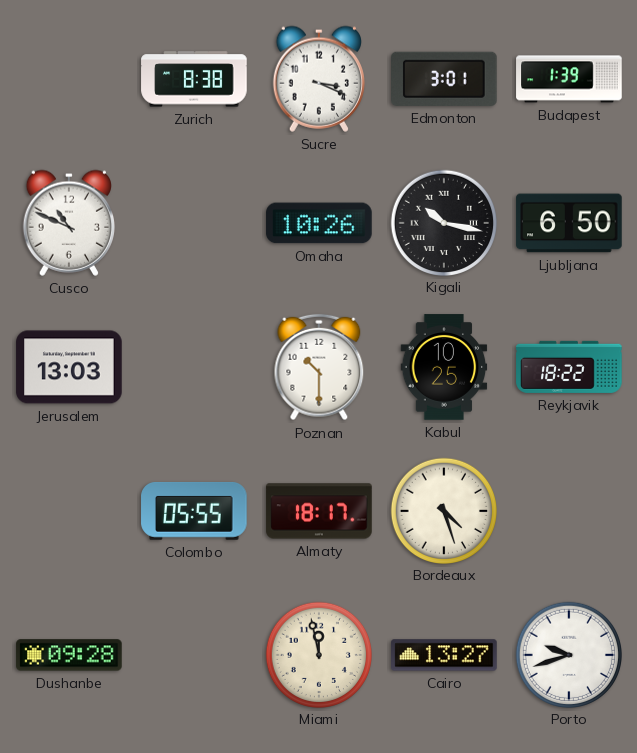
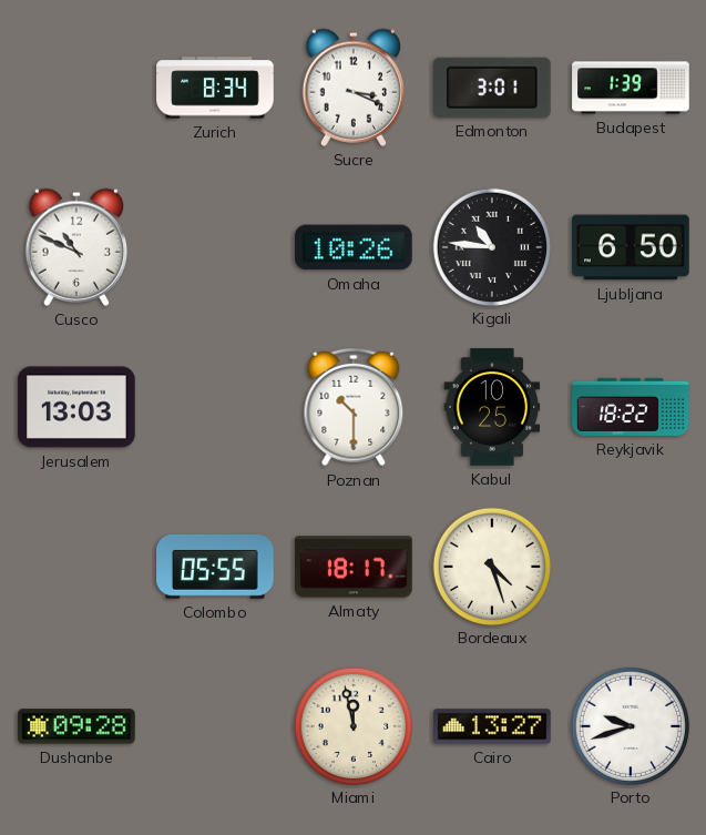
Zurich: 8:38 -> 8:34 (215, 88)
Kigali: 10:17 -> 10:46 (491, 246)
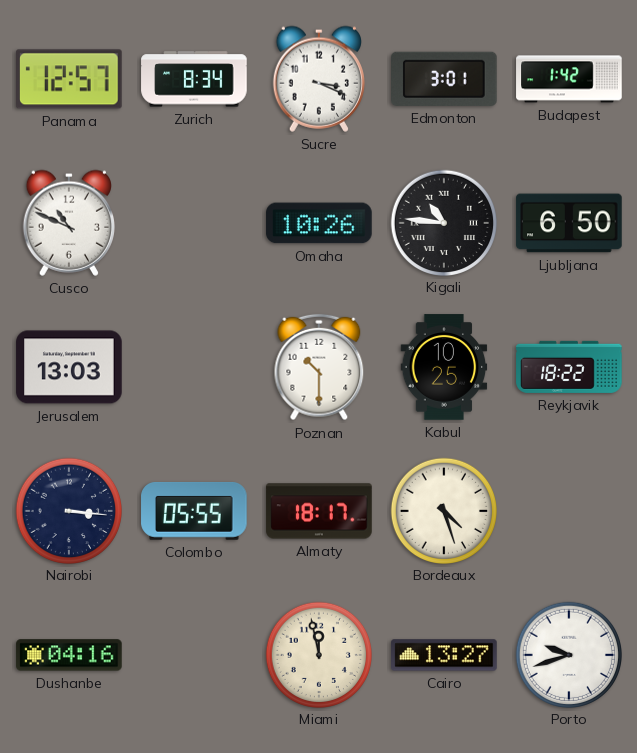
Panama: none -> 12:57 (70, 79)
Budapest: 1:39 -> 1:42 (569, 79)
Nairobi: none -> 3:16 (68, 510)
Dushanbe: 09:28 -> 04:16 (69, 655)
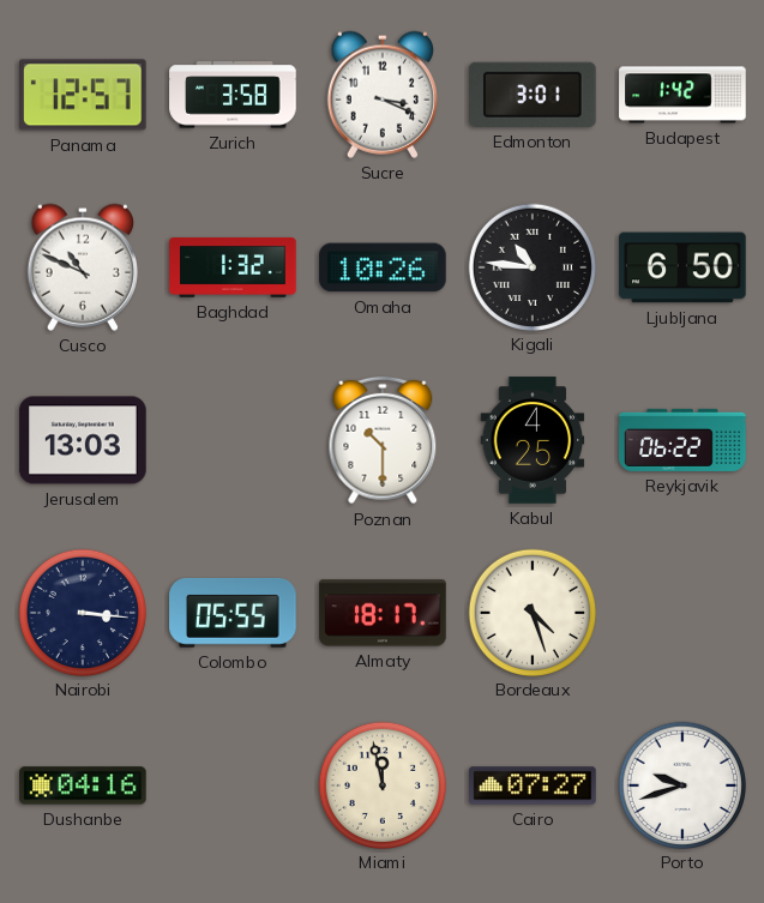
Zurich: 8:34 -> 3:58 (233, 95)
Baghdad: none -> 1:32 (233, 267)
Kabul: 10:25 -> 4:25 (533, 440)
Reykjavik: 18:22 -> 06:22 (682, 440)
Cairo: 13:27 -> 07:27 (533, 785)
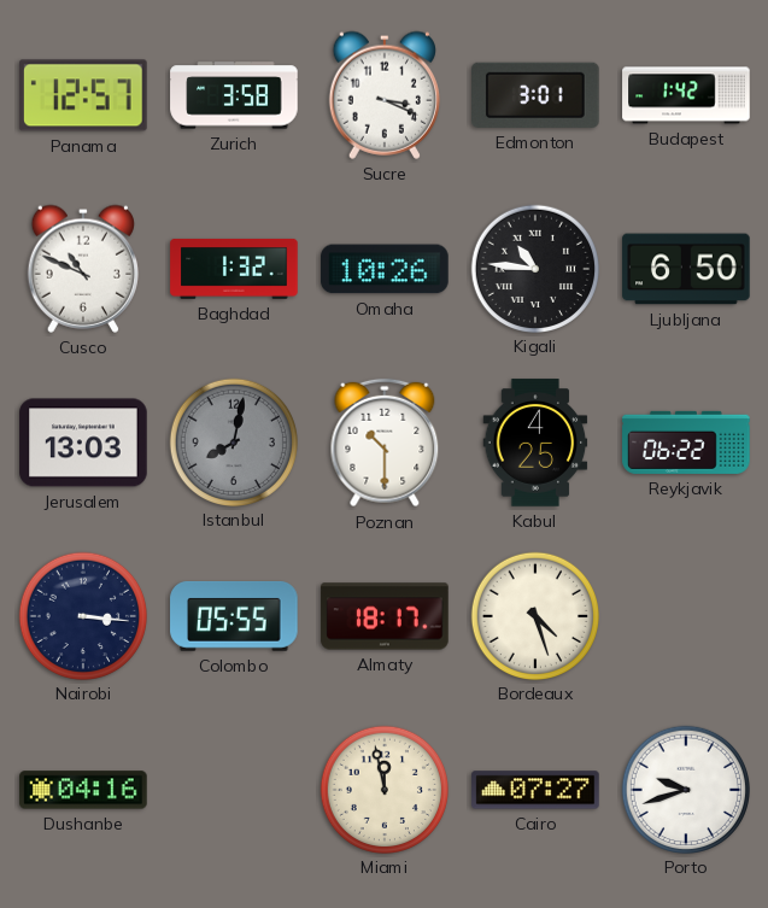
Istanbul: none -> 8:02 (233, 441)
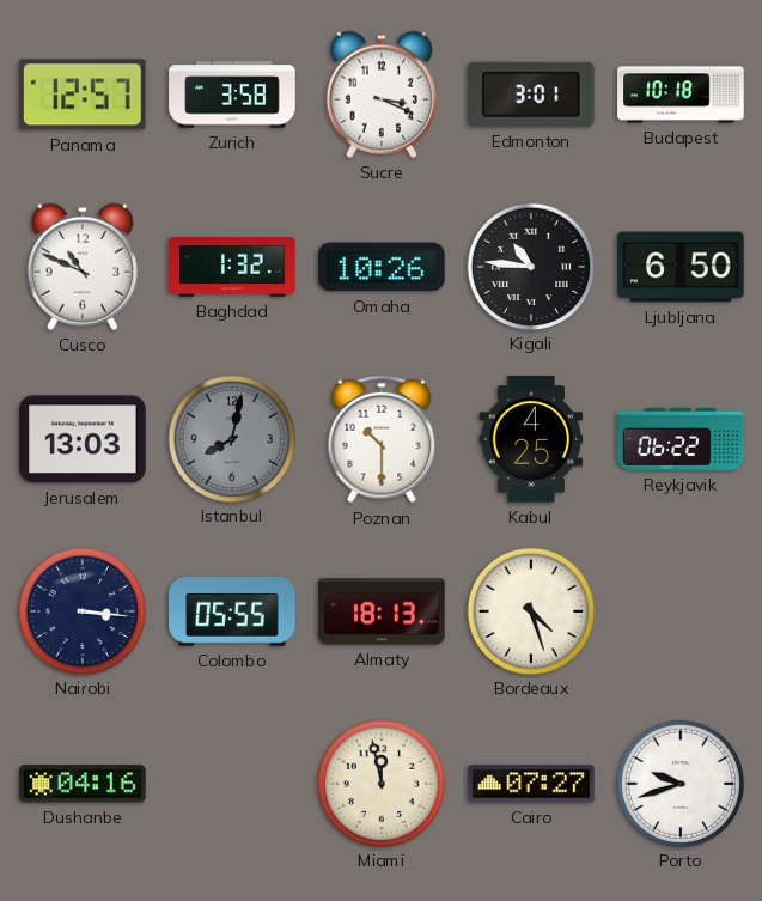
Budapest: 1:42 -> 10:18 (681, 95)
Almaty: 18:17 -> 18:13 (382, 611)
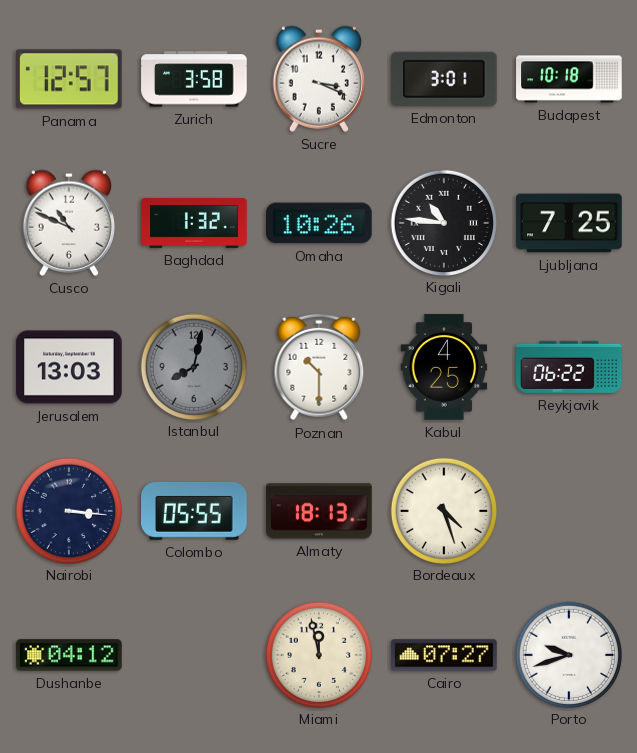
Ljubljana: 6:50 -> 7:25 (569, 223)
Dushanbe: 04:16 -> 04:12 (69, 655)
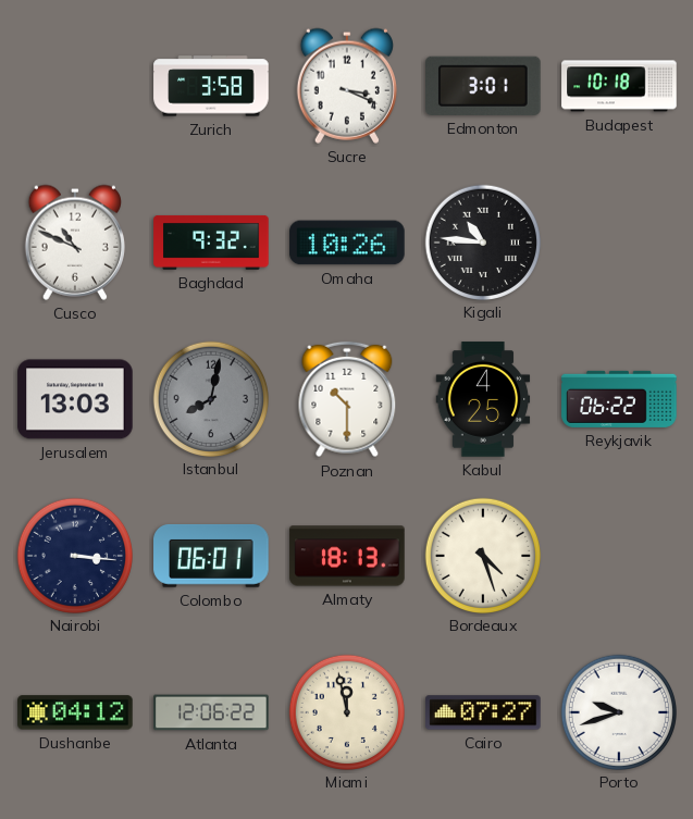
Panama: 12:57 -> none (70, 79)
Baghdad: 1:32 -> 9:32 (211, 243)
Ljubljana: 7:25 -> none (569, 223)
Colombo: 05:55 -> 06:01 (211, 556)
Atlanta: none -> 12:06 (211, 712)
